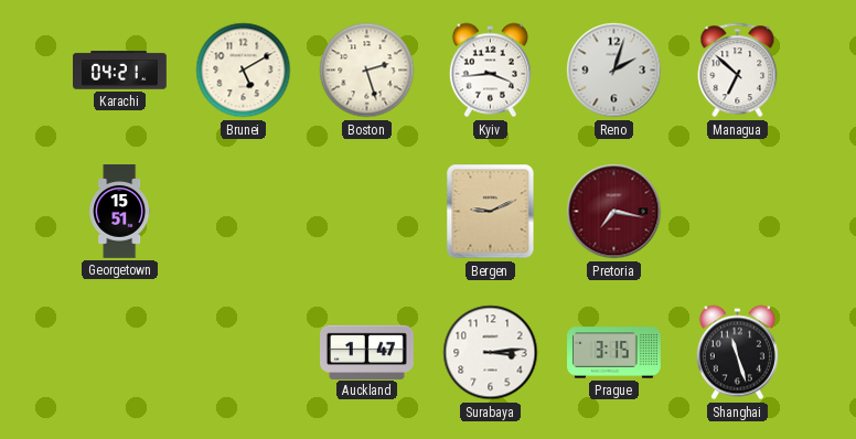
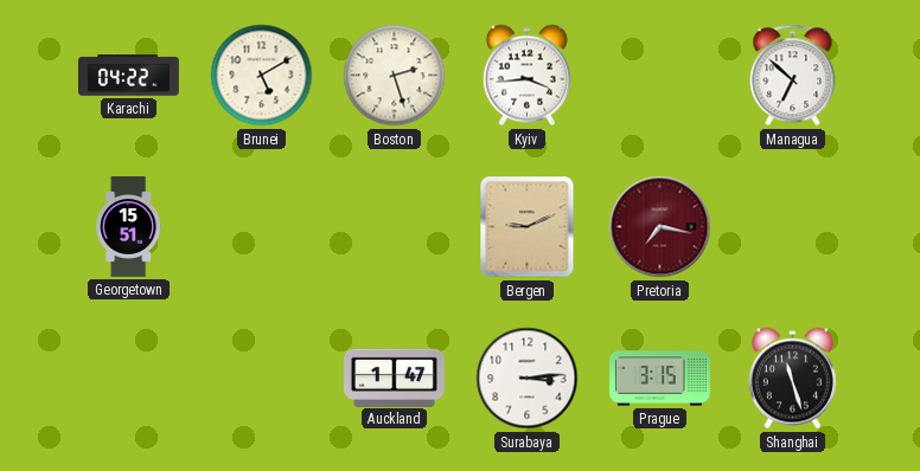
Karachi: 04:21 -> 04:22 (129, 76)
Reno: 2:03 -> none (614, 71)
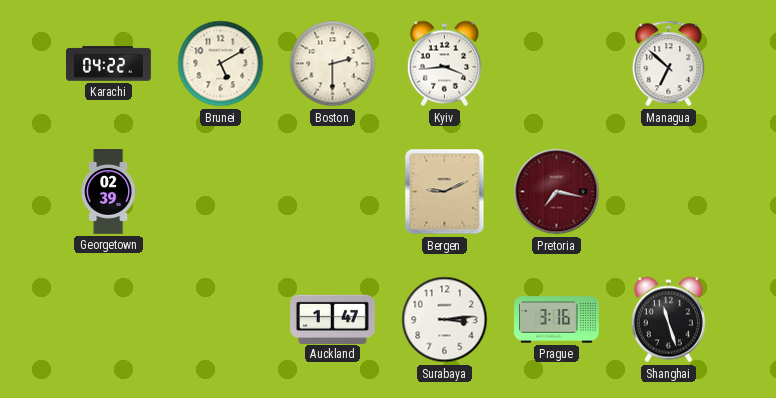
Boston: 2:27 -> 2:30 (333, 64)
Georgetown: 15:51 -> 02:39 (109, 192)
Prague: 3:15 -> 3:16 (557, 320)
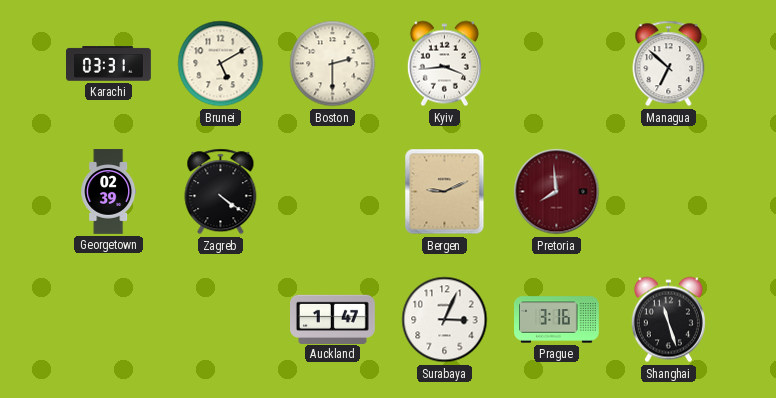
Karachi: 04:22 -> 03:31 (109, 64)
Zagreb: none -> 4:21 (221, 192)
Pretoria: 7:17 -> 7:59 (557, 192)
Surabaya: 3:14 -> 3:04 (445, 320)
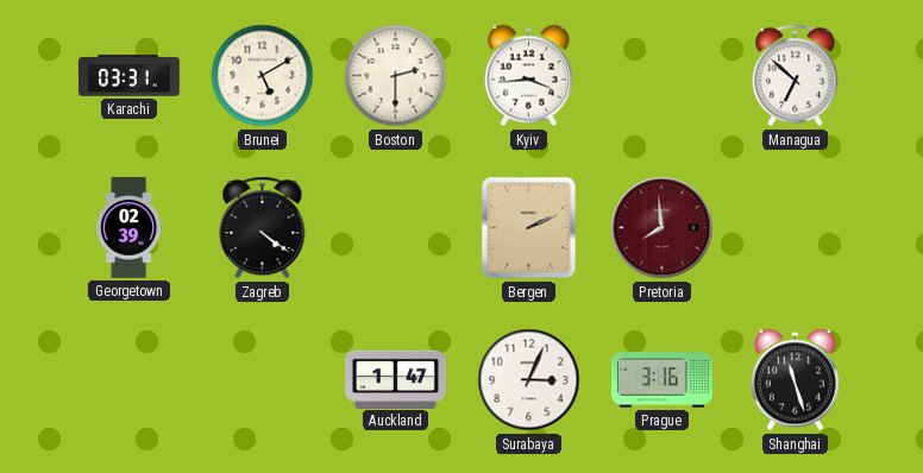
Bergen: 9:11 -> 2:11 (529, 228)
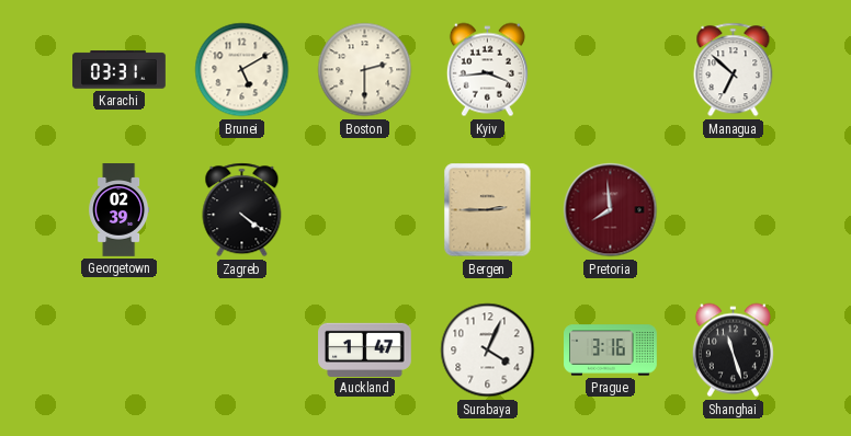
Bergen: 2:11 -> 2:45 (488, 210)
Surabaya: 3:04 -> 4:04 (488, 351)
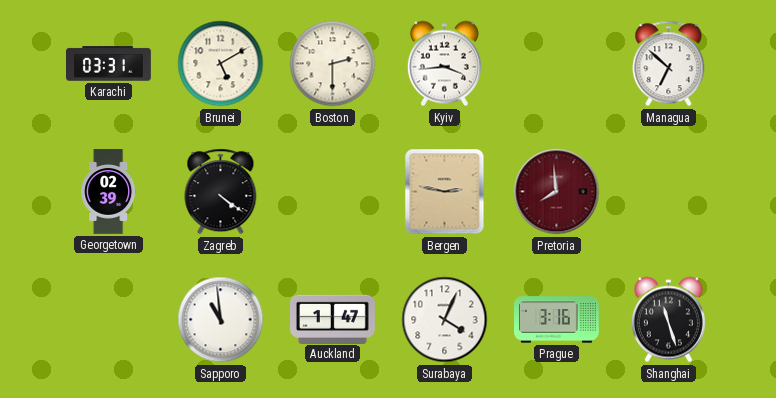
Bergen: 2:45 -> 2:47 (445, 192)
Sapporo: none -> 10:59 (221, 320)
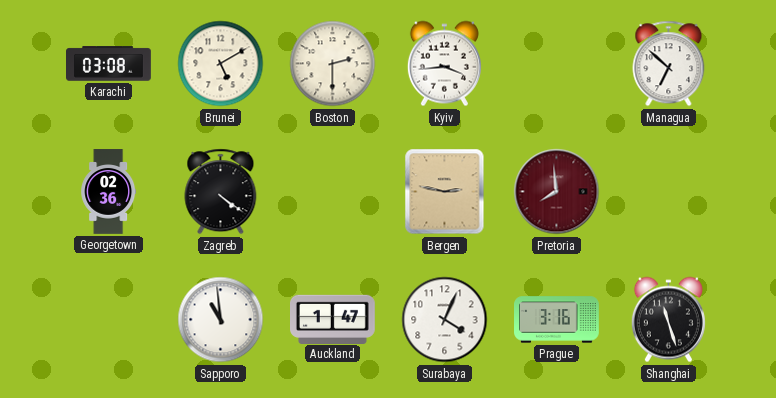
Karachi: 03:31 -> 03:08 (109, 64)
Georgetown: 02:39 -> 02:36 (109, 192)
